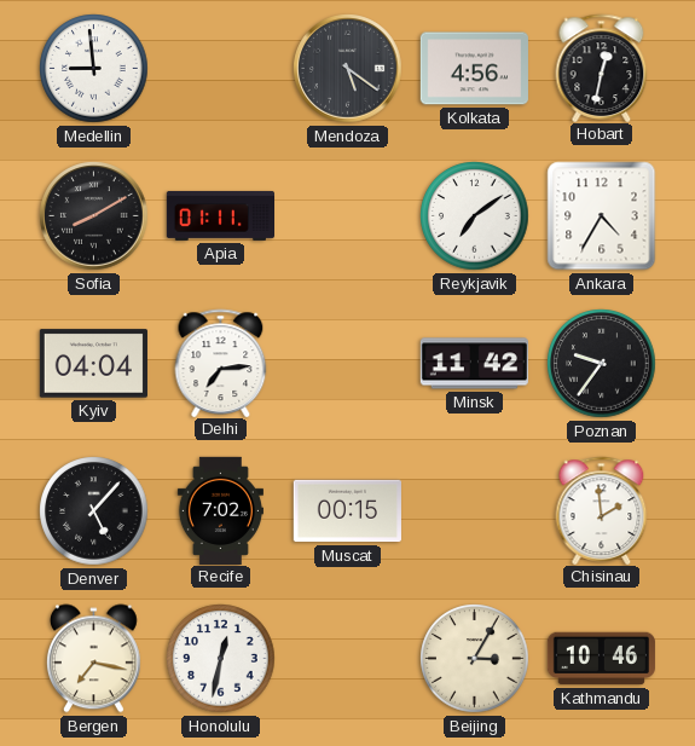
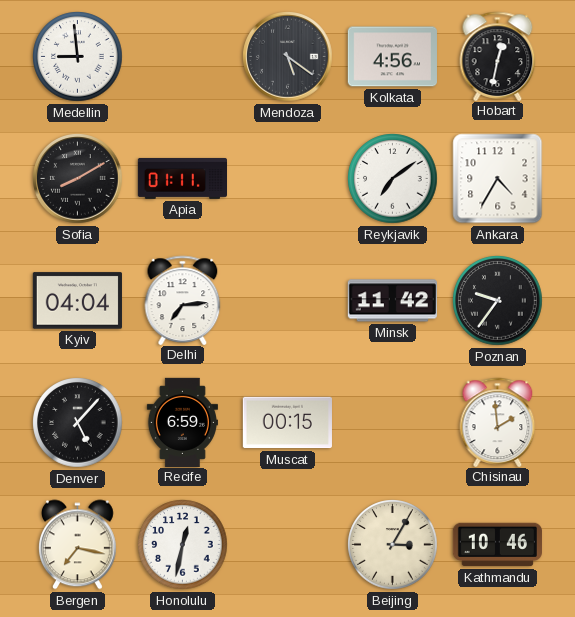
Recife: 7:02 -> 6:59 (182, 422)
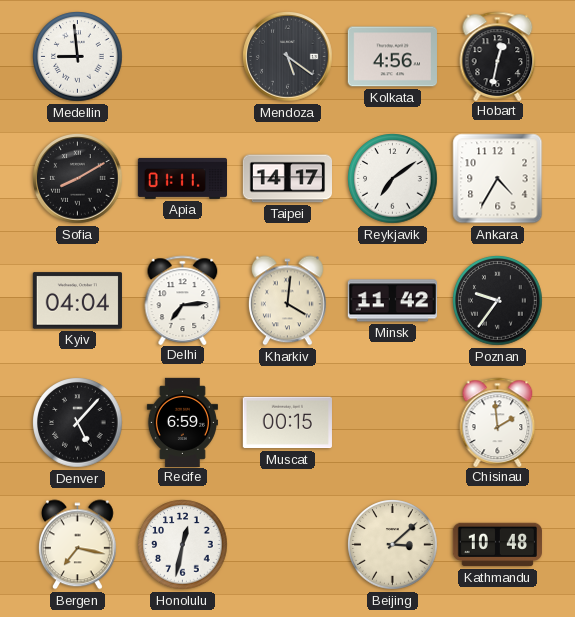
Taipei: none -> 14:17 (287, 179)
Kharkiv: none -> 4:01 (287, 301)
Beijing: 3:05 -> 3:08 (393, 545)
Kathmandu: 10:46 -> 10:48 (497, 545)
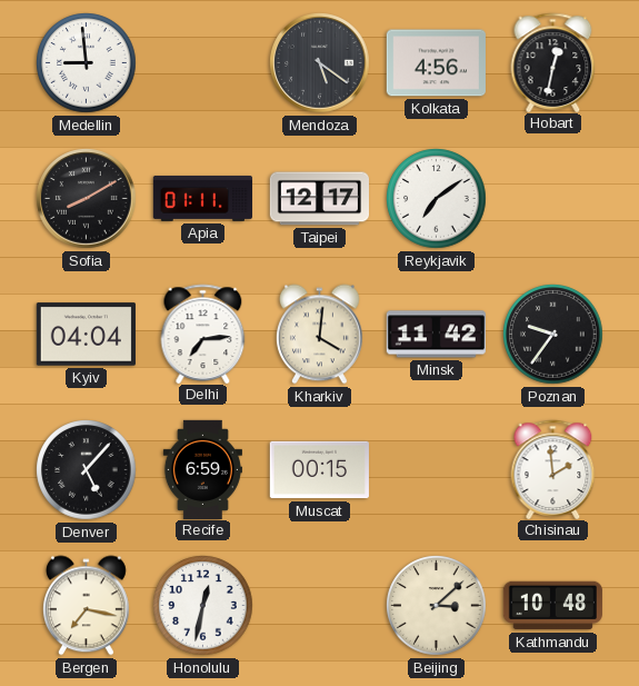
Taipei: 14:17 -> 12:17 (319, 199)
Ankara: 4:35 -> none (498, 179)
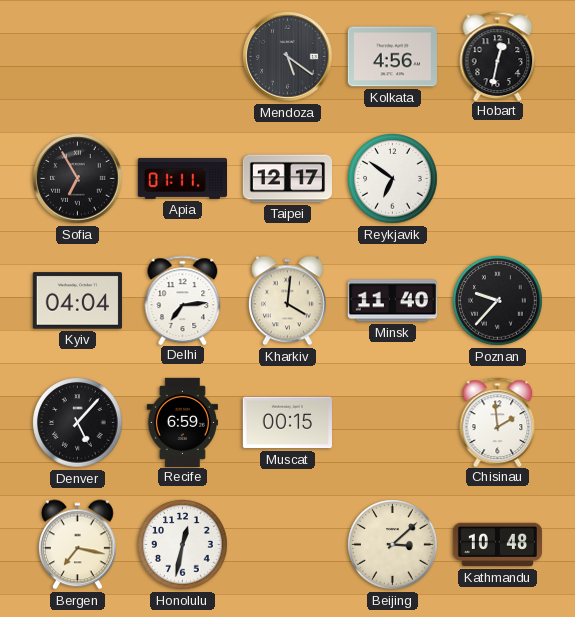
Medellin: 8:59 -> none (87, 63)
Sofia: 8:10 -> 6:55 (78, 179)
Reykjavik: 7:09 -> 6:51 (393, 179)
Minsk: 11:42 -> 11:40 (392, 301)
Poznan: 9:36 -> 9:37 (498, 301)
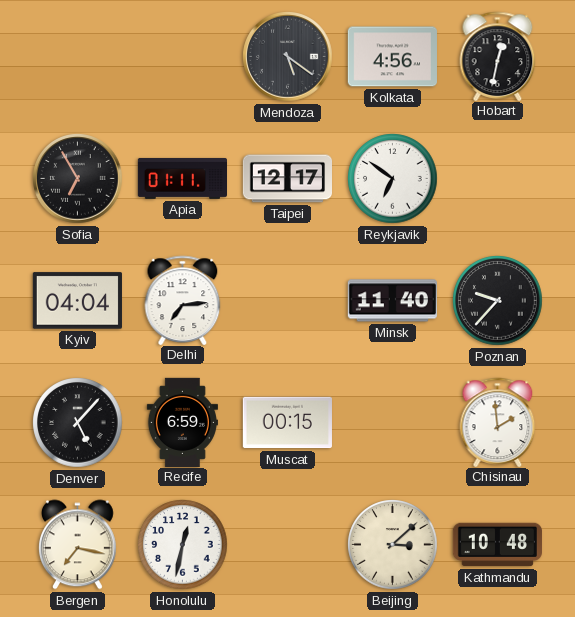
Kharkiv: 4:01 -> none (287, 301)
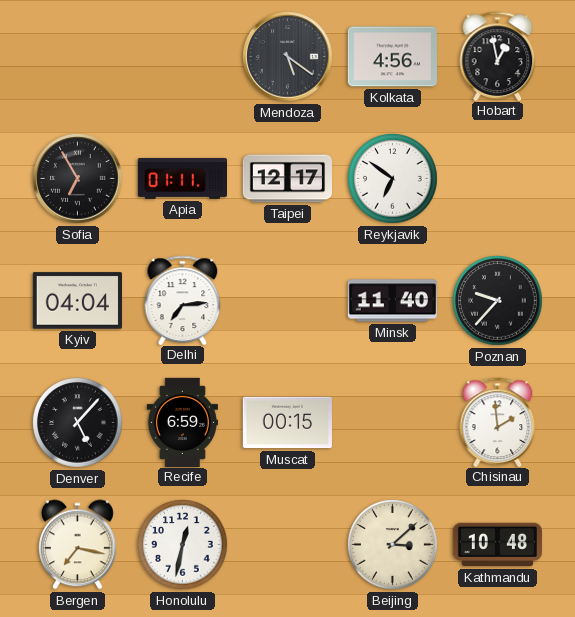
Hobart: 12:32 -> 12:58 (498, 56)
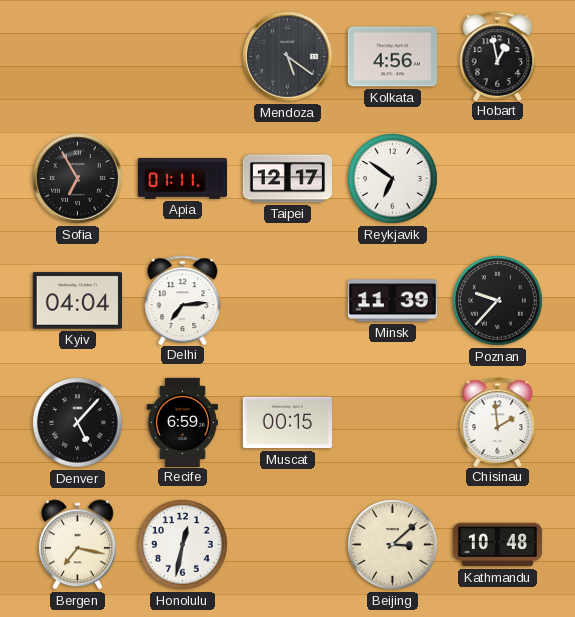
Minsk: 11:40 -> 11:39 (392, 301)
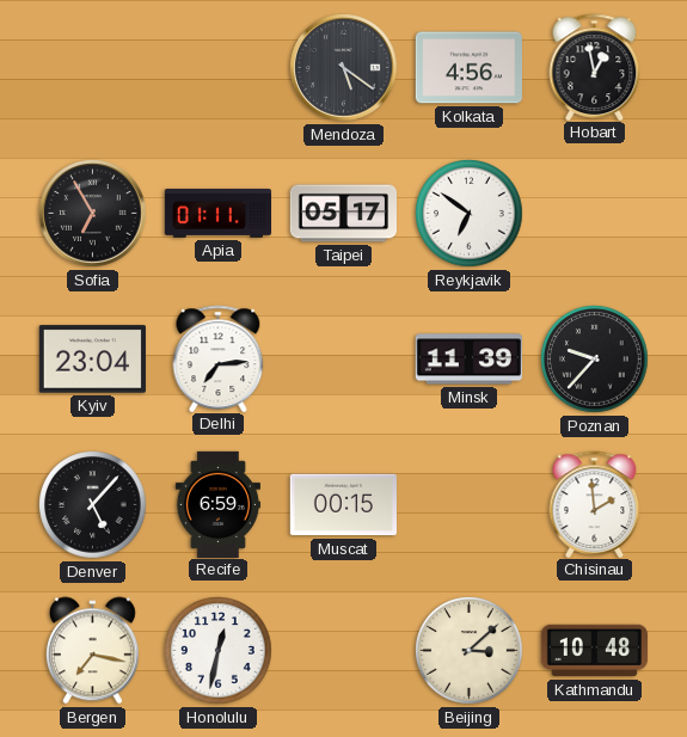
Taipei: 12:17 -> 05:17 (343, 214)
Kyiv: 04:04 -> 23:04 (92, 360)
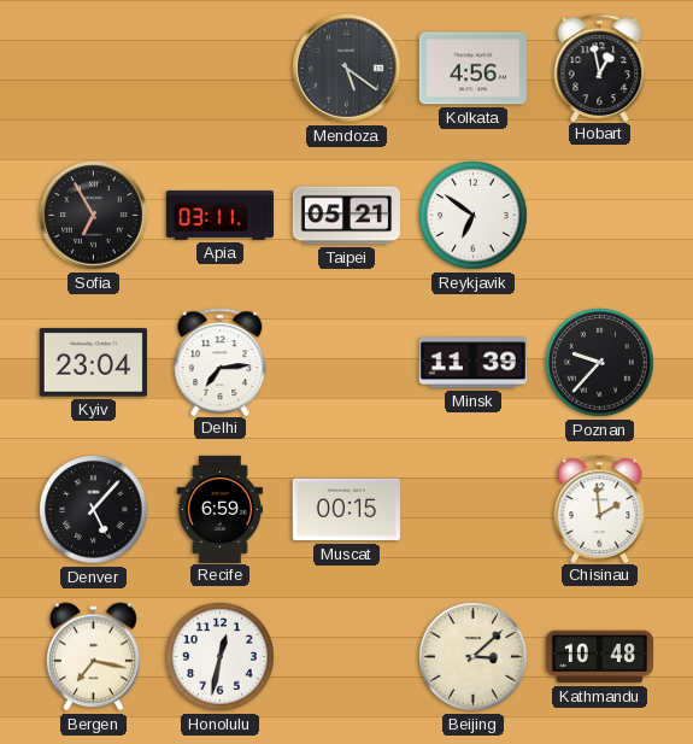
Apia: 01:11 -> 03:11 (219, 215)
Taipei: 05:17 -> 05:21 (346, 216)
